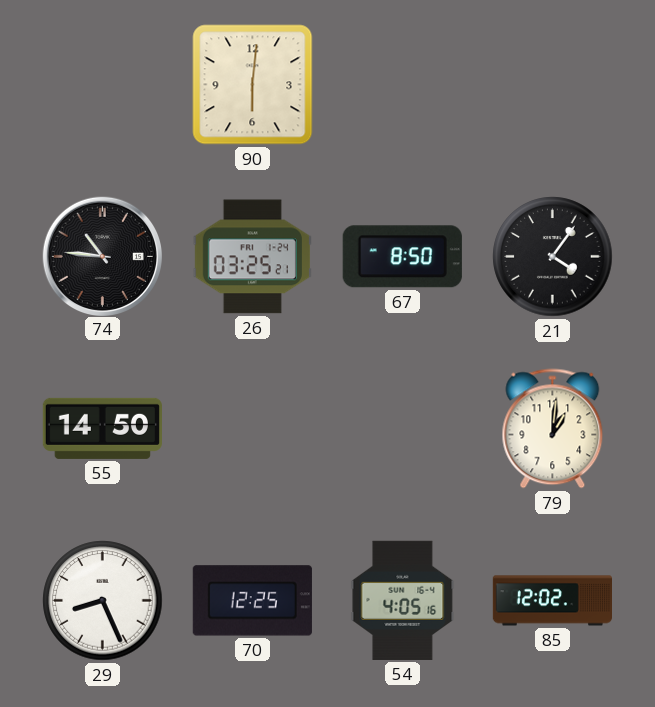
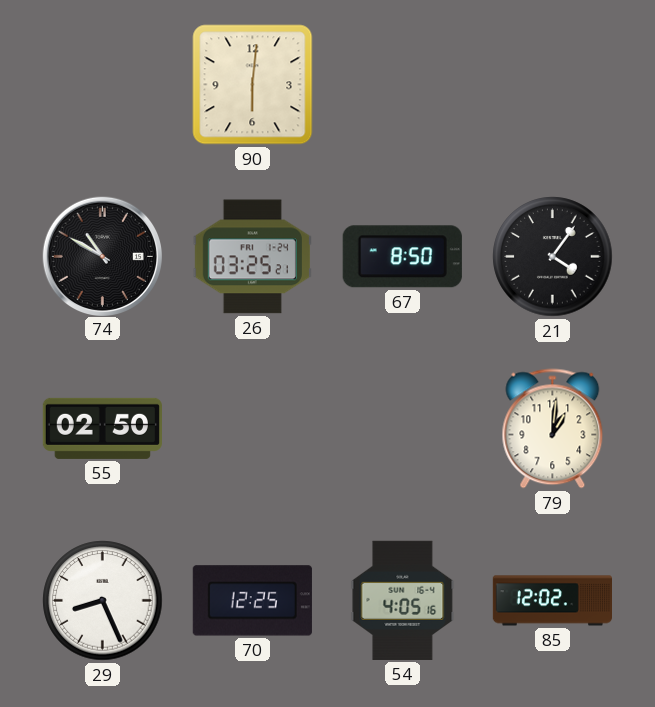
74: 10:46 -> 10:50 (102, 256)
55: 14:50 -> 02:50 (102, 428)
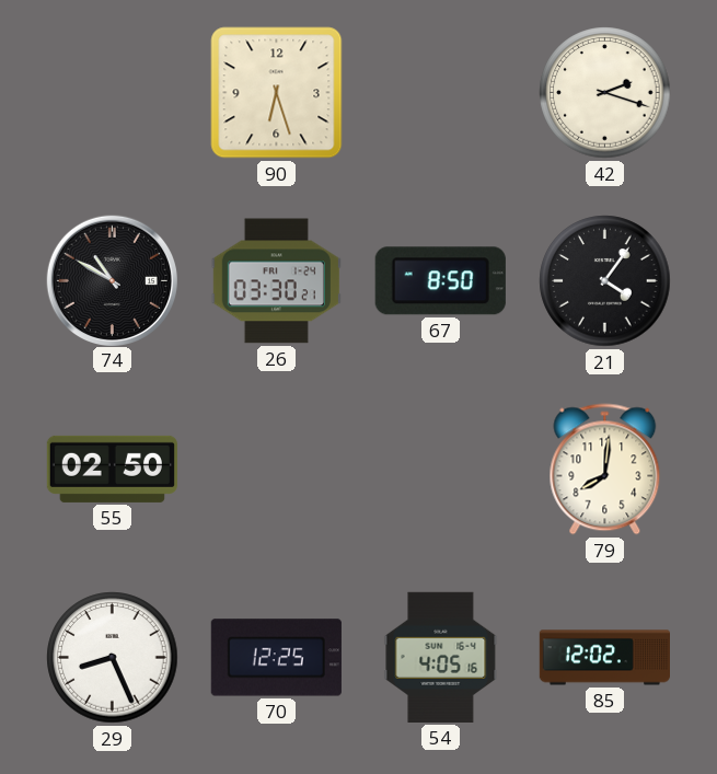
90: 6:01 -> 6:27 (277, 93)
42: none -> 2:18 (605, 93)
26: 03:25 -> 03:30 (276, 281)
79: 1:01 -> 8:01 (605, 470)
